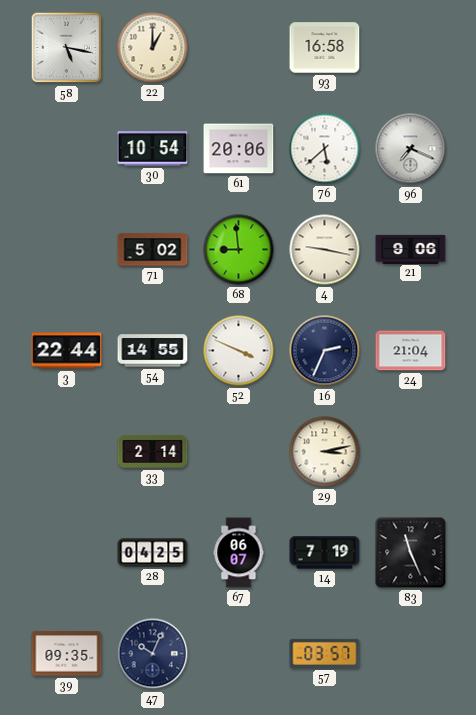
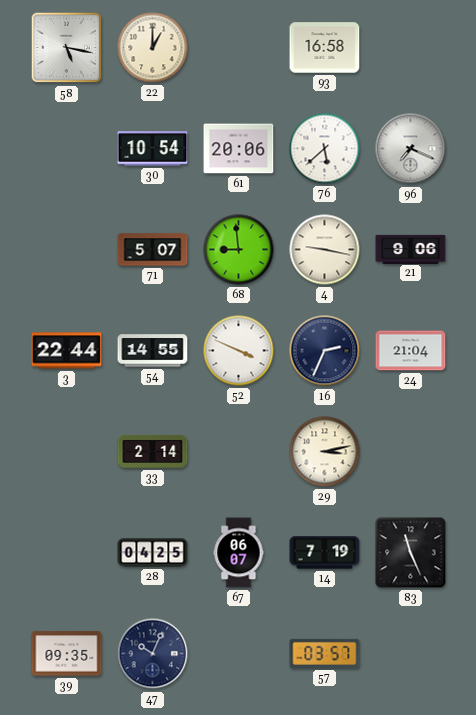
71: 5:02 -> 5:07 (153, 250)
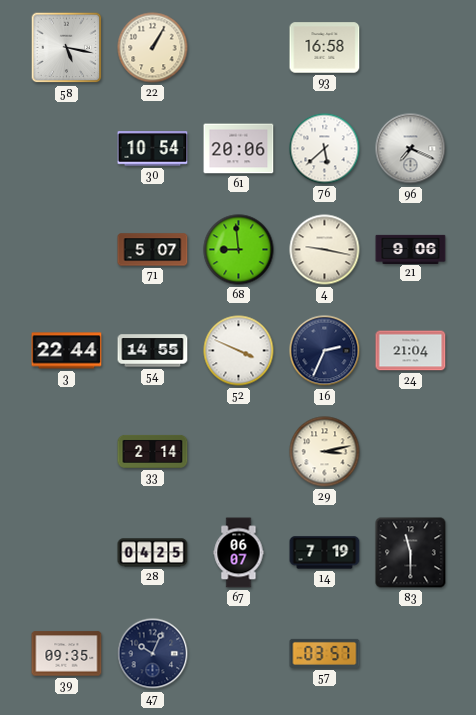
22: 1:00 -> 1:05 (153, 48)
83: 11:26 -> 11:30 (411, 553)
